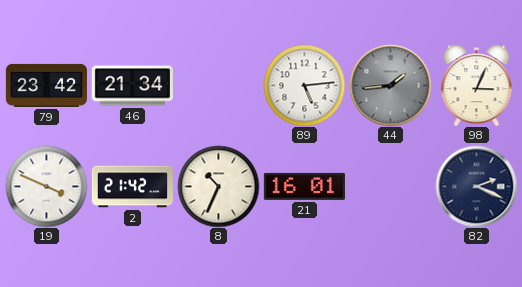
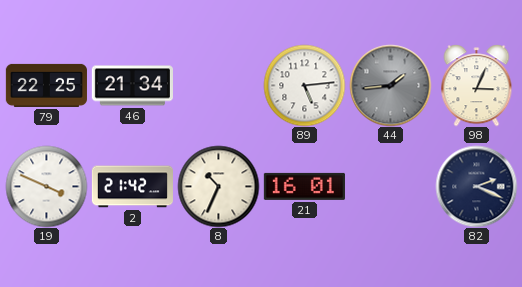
79: 23:42 -> 22:25 (46, 85)
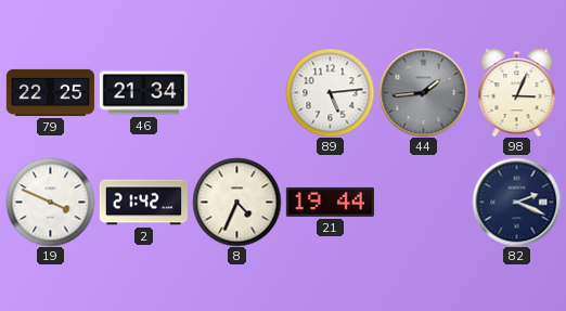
8: 10:34 -> 4:34 (236, 202)
21: 16:01 -> 19:44 (330, 202)
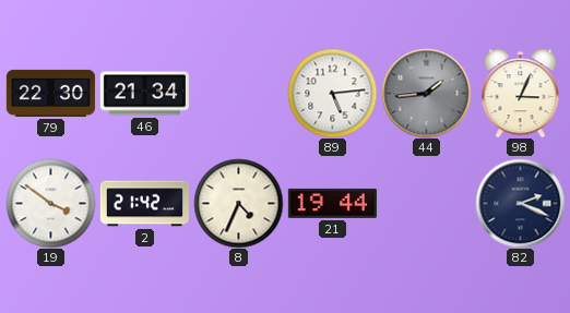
79: 22:25 -> 22:30 (50, 93)
19: 3:49 -> 3:51 (50, 203)
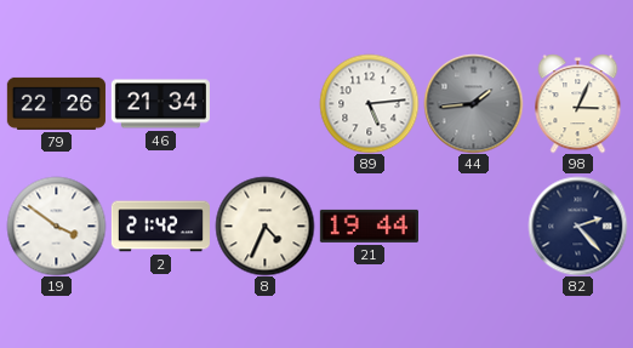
79: 22:30 -> 22:26 (56, 103)
82: 2:19 -> 2:23 (577, 226)
